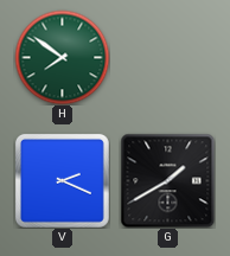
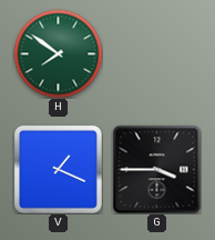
V: 2:19 -> 1:19 (58, 169)
G: 1:40 -> 3:45 (156, 169)
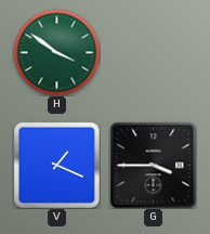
H: 7:51 -> 3:51 (56, 52)
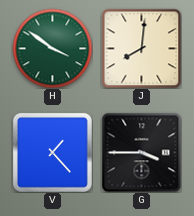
J: none -> 8:01 (141, 48)
V: 1:19 -> 1:23 (52, 152)
